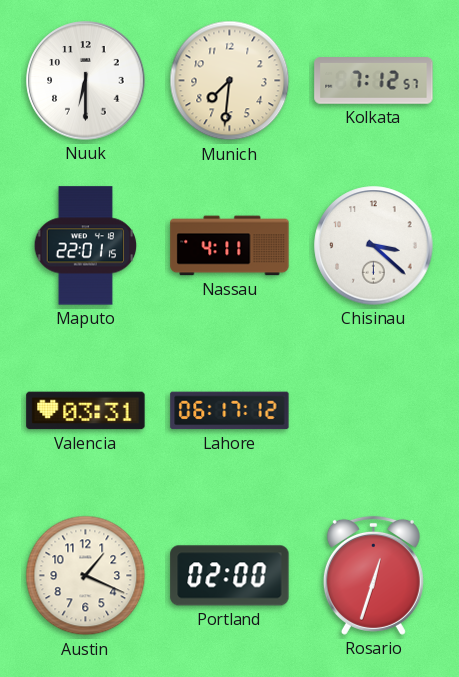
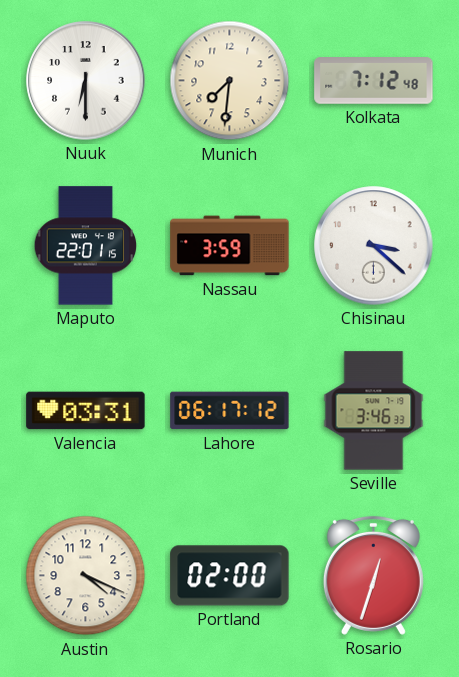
Kolkata: 7:12:57 -> 7:12:48 (374, 81)
Nassau: 4:11 -> 3:59 (230, 246)
Seville: none -> 3:46 (374, 411)
Austin: 1:19 -> 4:19 (86, 576)
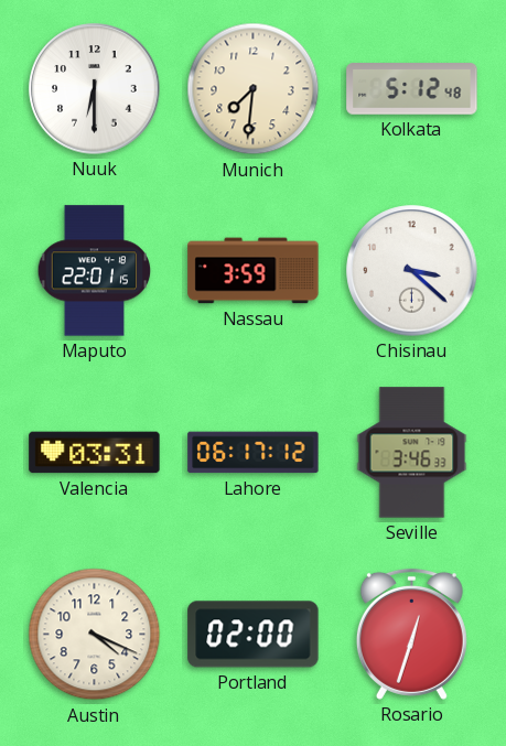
Kolkata: 7:12 -> 5:12 (412, 89)
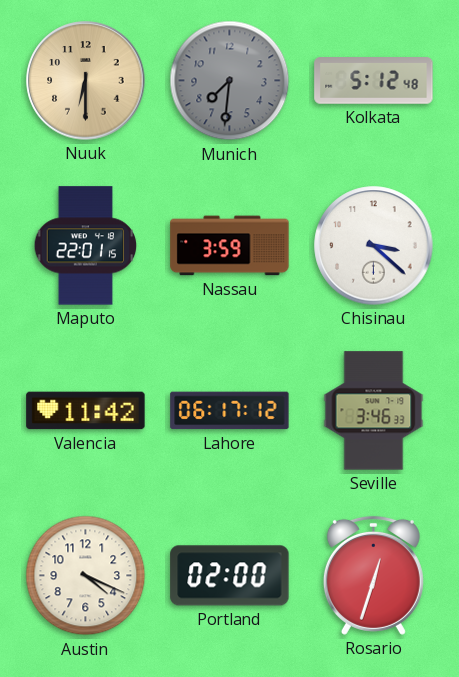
Nuuk dial: white -> champagne (86, 81)
Munich dial: cream -> grey (230, 81)
Valencia: 03:31 -> 11:42 (86, 411)
